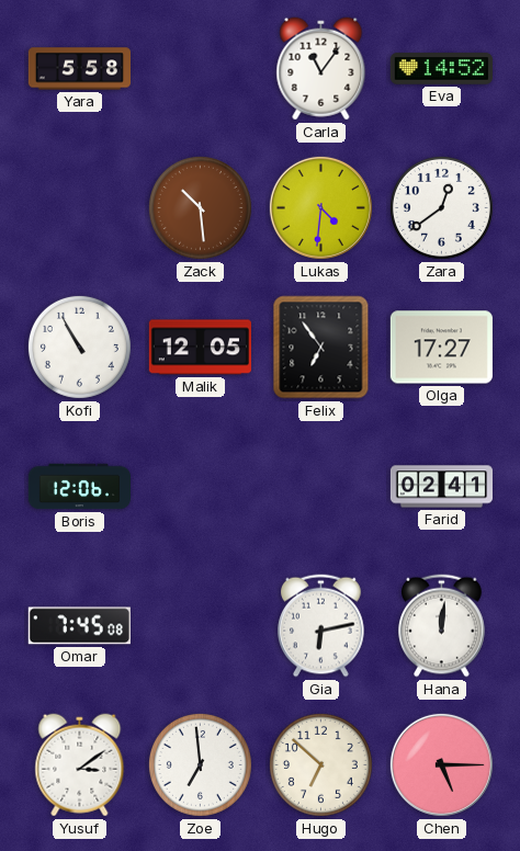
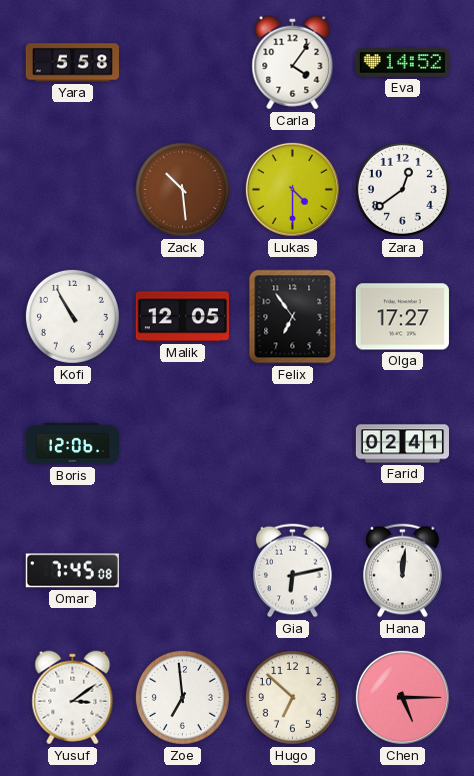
Carla: 11:06 -> 4:06 (293, 63)
Lukas: 4:31 -> 4:30 (292, 189)
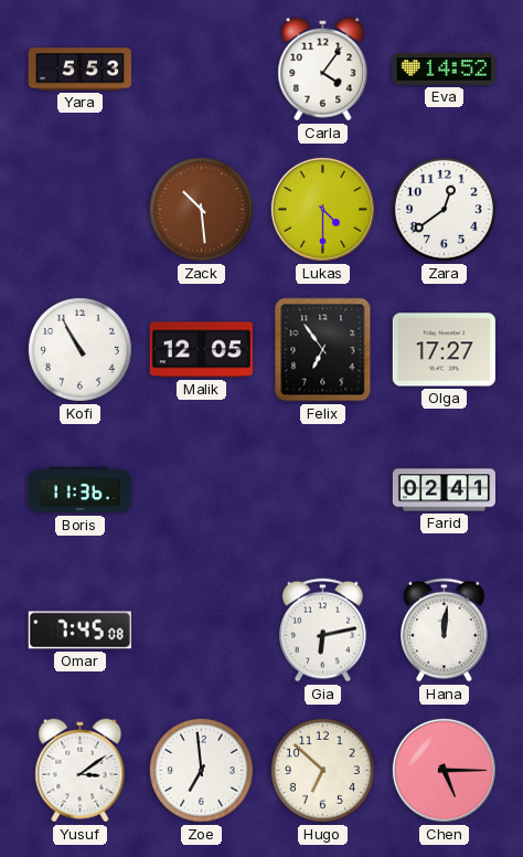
Yara: 5:58 -> 5:53 (79, 70)
Boris: 12:06 -> 11:36 (79, 490)
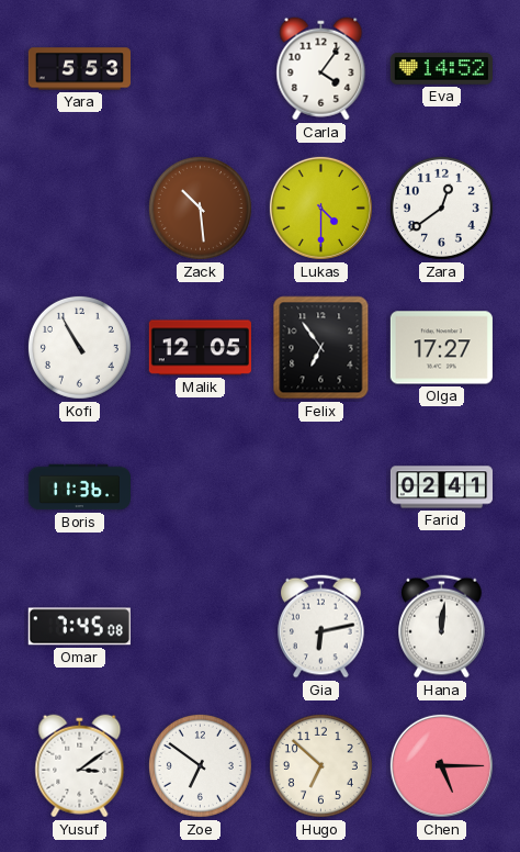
Zoe: 6:59 -> 6:51 (200, 765)
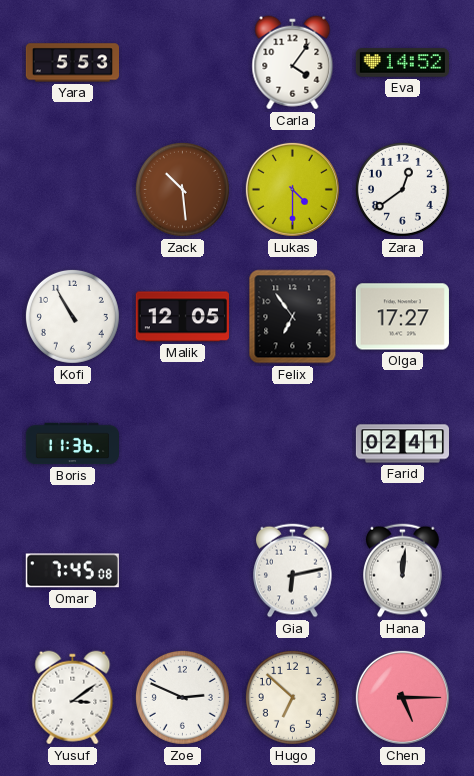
Zoe: 6:51 -> 2:49 (182, 697)
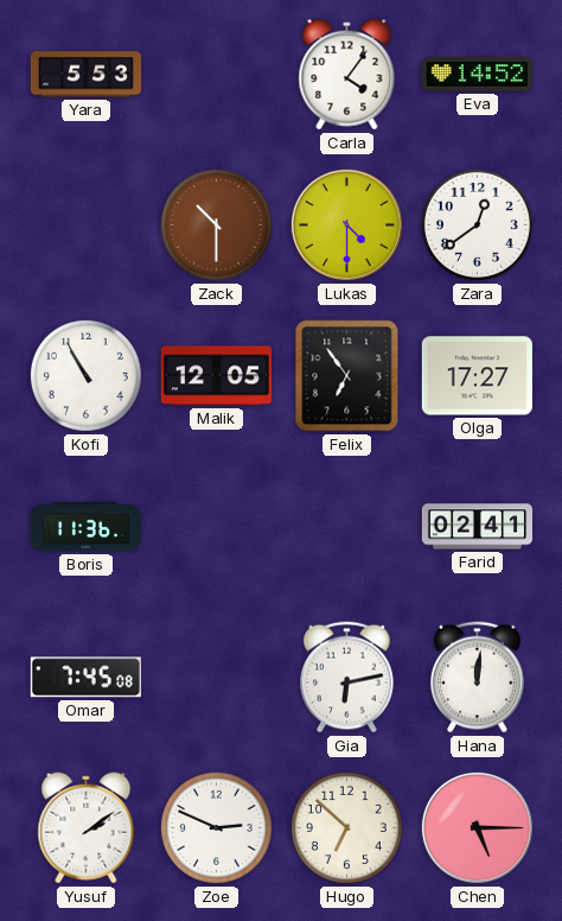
Zack: 10:29 -> 10:30 (216, 224)
Yusuf: 3:09 -> 2:09 (87, 828)
